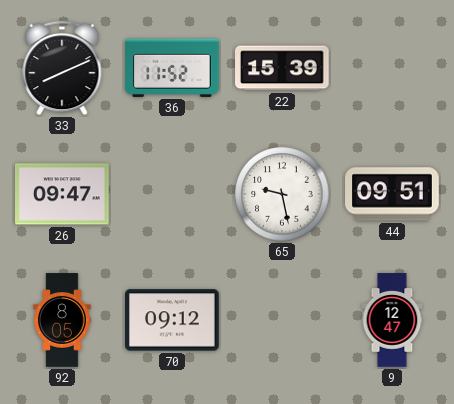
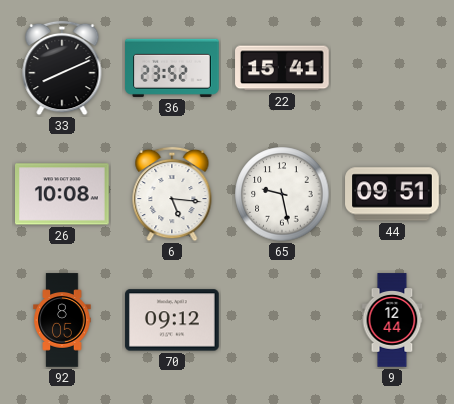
36: 11:52 -> 23:52 (172, 68)
22: 15:39 -> 15:41 (282, 68)
26: 09:47 -> 10:08 (63, 194)
6: none -> 5:16 (172, 194)
9: 12:47 -> 12:44 (392, 320)
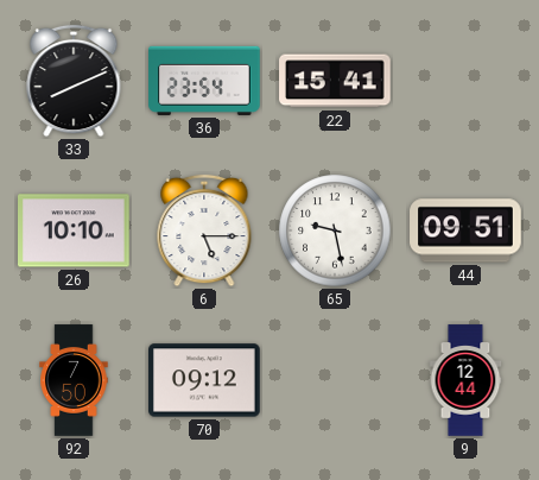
36: 23:52 -> 23:54 (204, 81)
26: 10:08 -> 10:10 (75, 230)
6: 5:16 -> 5:15 (204, 230)
92: 8:05 -> 7:50 (74, 380)
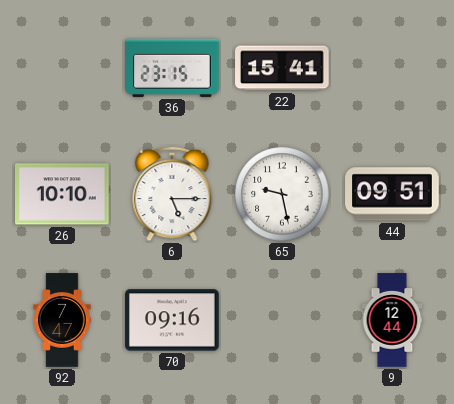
33: 8:11 -> none (74, 81)
36: 23:54 -> 23:15 (172, 68)
92: 7:50 -> 7:47 (62, 320)
70: 09:12 -> 09:16 (172, 320)
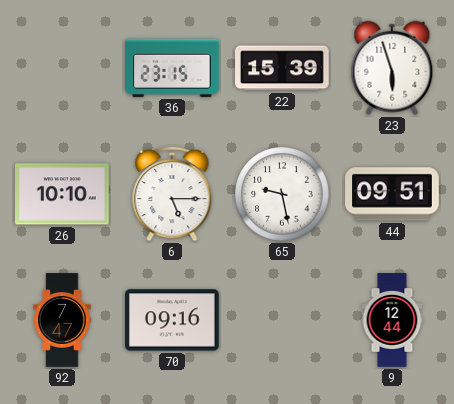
22: 15:41 -> 15:39 (282, 68)
23: none -> 5:57 (392, 68)
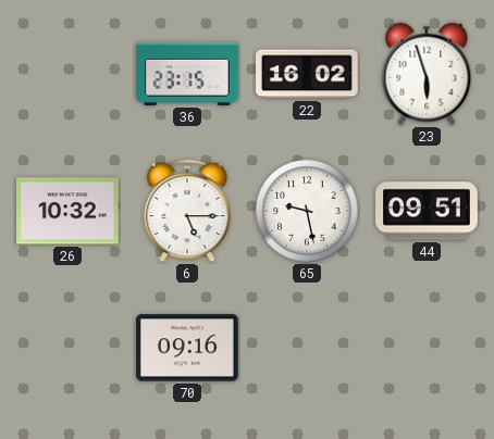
22: 15:39 -> 16:02 (307, 74)
26: 10:10 -> 10:32 (69, 211)
92: 7:47 -> none (62, 320)
9: 12:44 -> none (392, 320)
